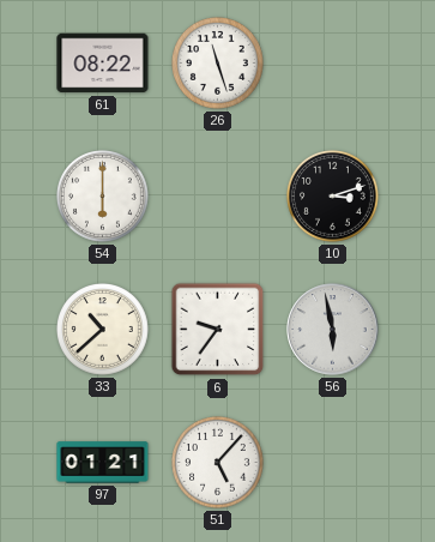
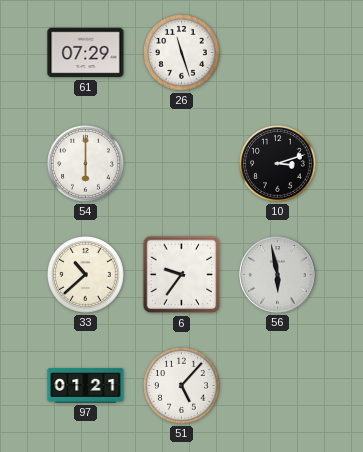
61: 08:22 -> 07:29 (86, 53)
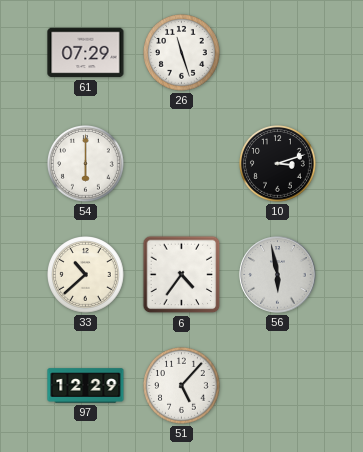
6: 9:36 -> 4:36 (182, 275)
97: 01:21 -> 12:29 (86, 386)
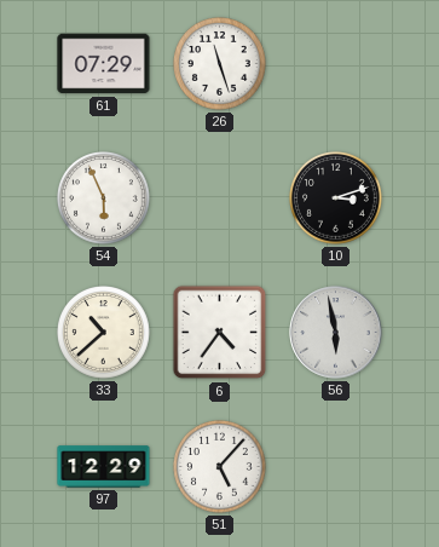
54: 6:00 -> 5:56 (104, 198)
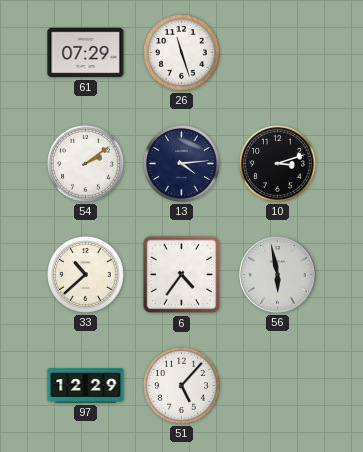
54: 5:56 -> 2:09 (86, 164)
13: none -> 4:14 (182, 164)
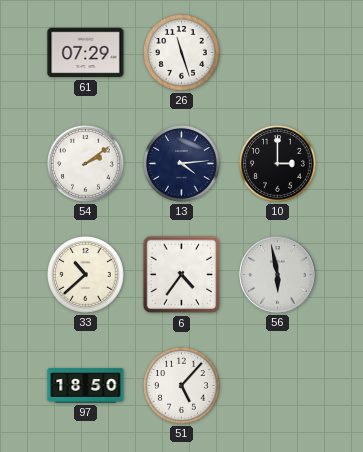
10: 3:12 -> 3:00 (278, 164)
97: 12:29 -> 18:50 (86, 386)
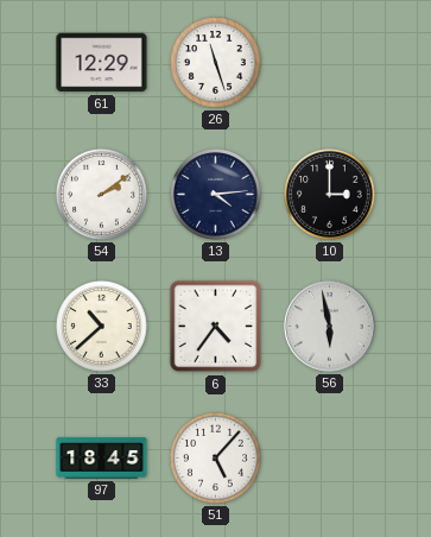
61: 07:29 -> 12:29 (102, 63)
97: 18:50 -> 18:45 (102, 459)
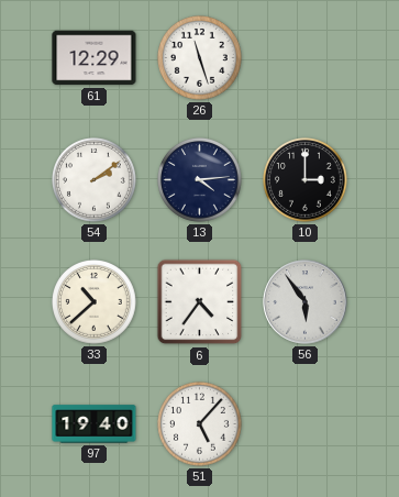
56: 5:58 -> 5:54 (306, 302)
97: 18:45 -> 19:40 (95, 424)
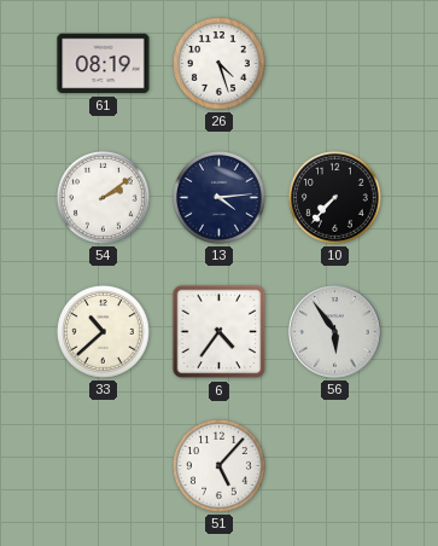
61: 12:29 -> 08:19 (104, 64)
26: 11:27 -> 4:27 (220, 64)
10: 3:00 -> 7:37 (335, 198)
97: 19:40 -> none (95, 424)
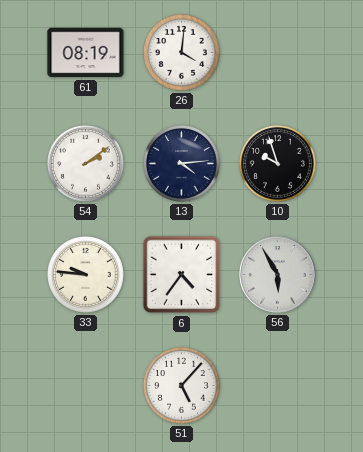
26: 4:27 -> 4:01 (182, 53)
10: 7:37 -> 9:57 (278, 164)
33: 10:38 -> 9:46 (86, 275)
56: 5:54 -> 5:55 (278, 275)
